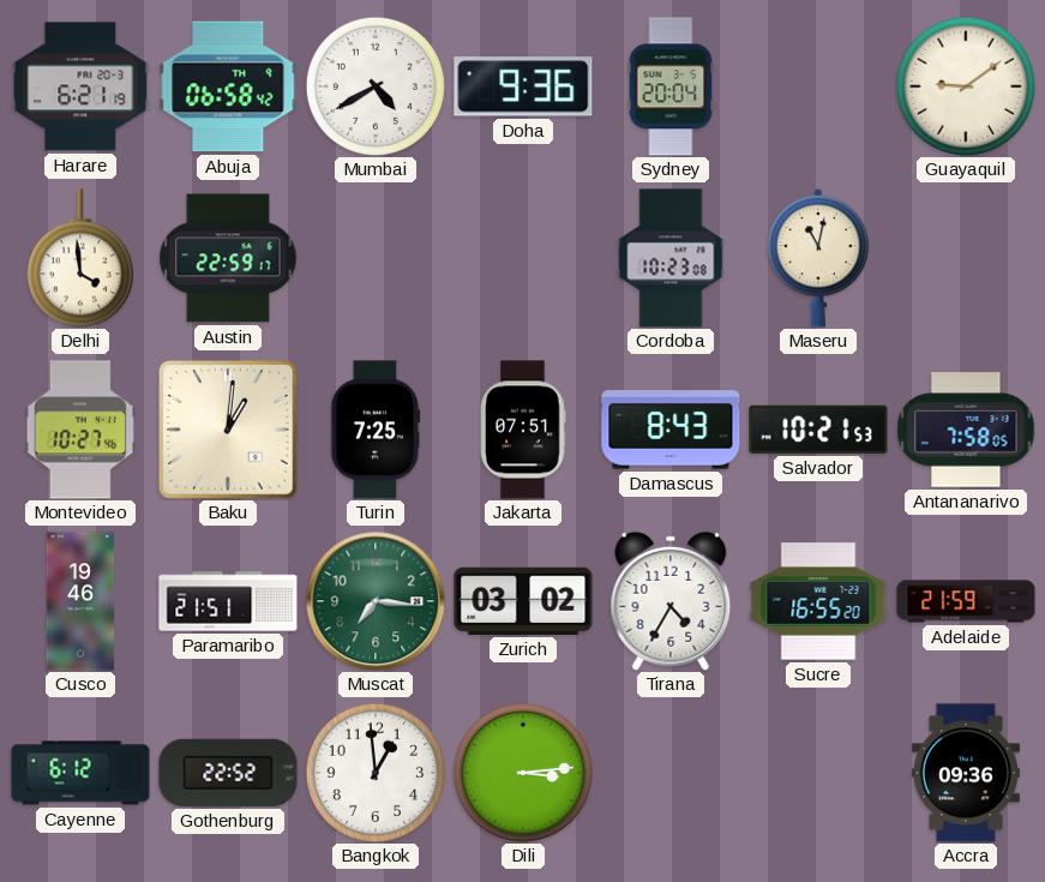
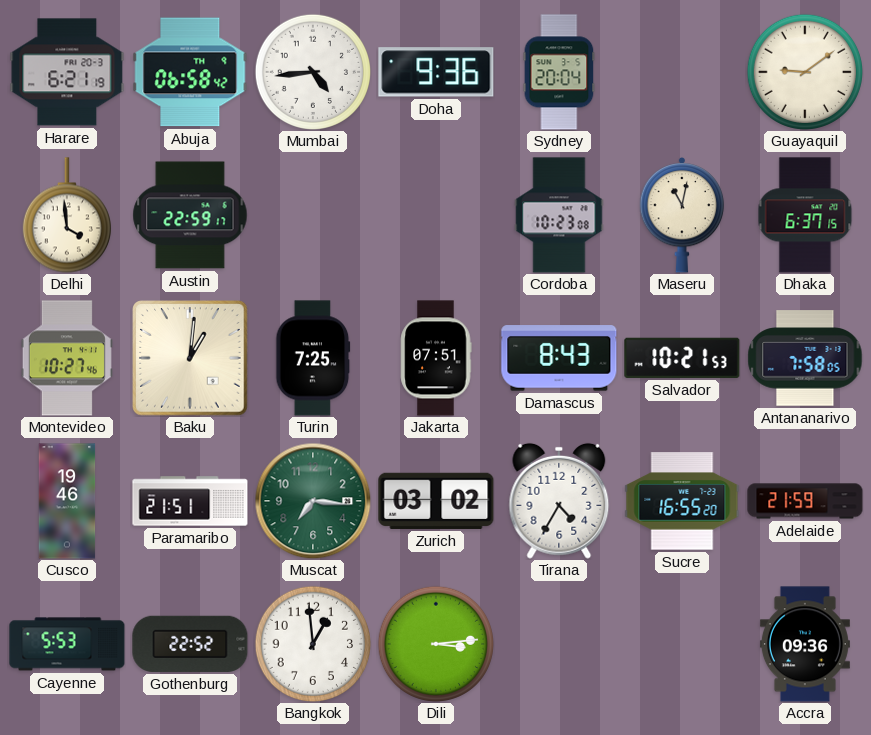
Mumbai: 4:40 -> 4:44 (312, 71)
Dhaka: none -> 6:37 (805, 215)
Cayenne: 6:12 -> 5:53 (67, 644)
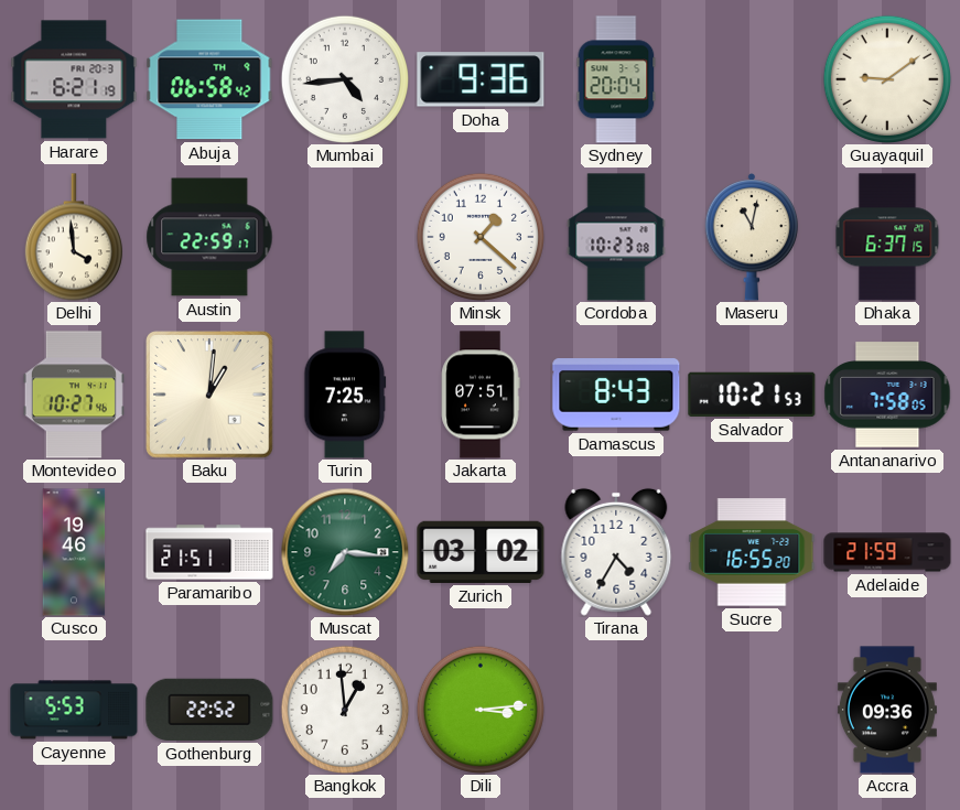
Minsk: none -> 1:22 (479, 236)
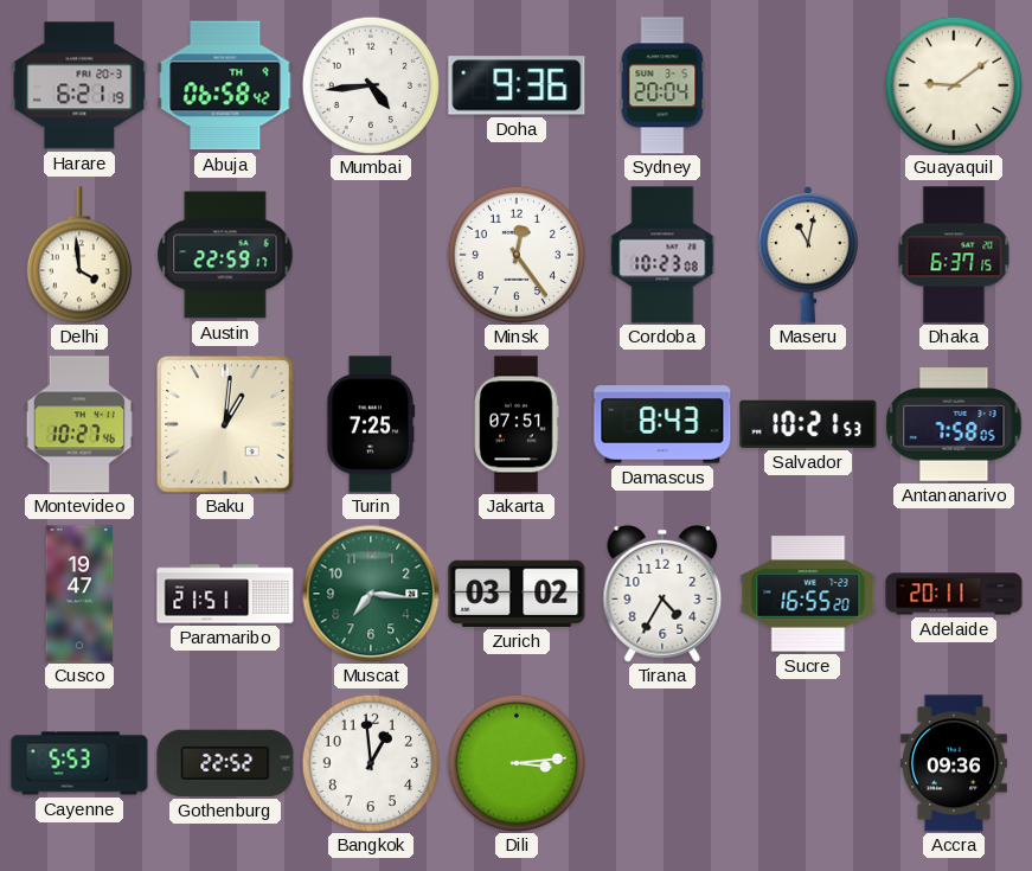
Minsk: 1:22 -> 12:24 (515, 254)
Cusco: 19:46 -> 19:47 (79, 594)
Adelaide: 21:59 -> 20:11 (954, 594)
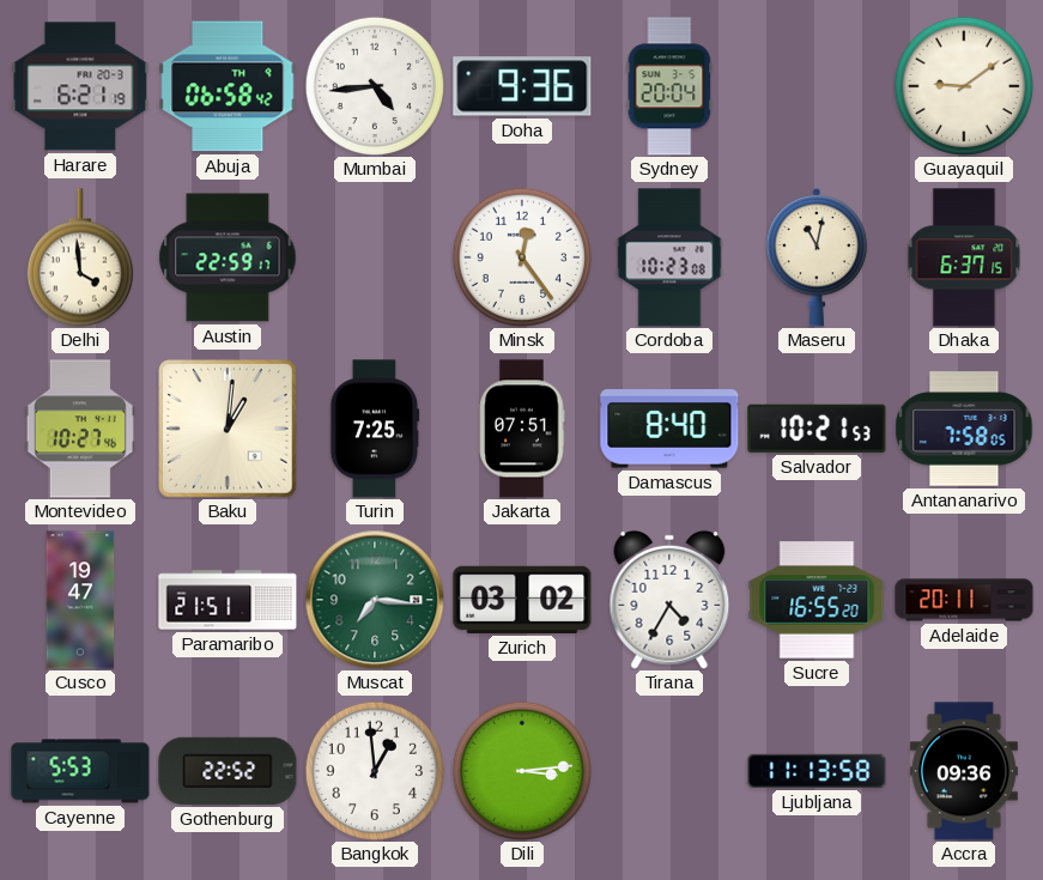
Damascus: 8:43 -> 8:40 (669, 429)
Ljubljana: none -> 11:13 (817, 771)
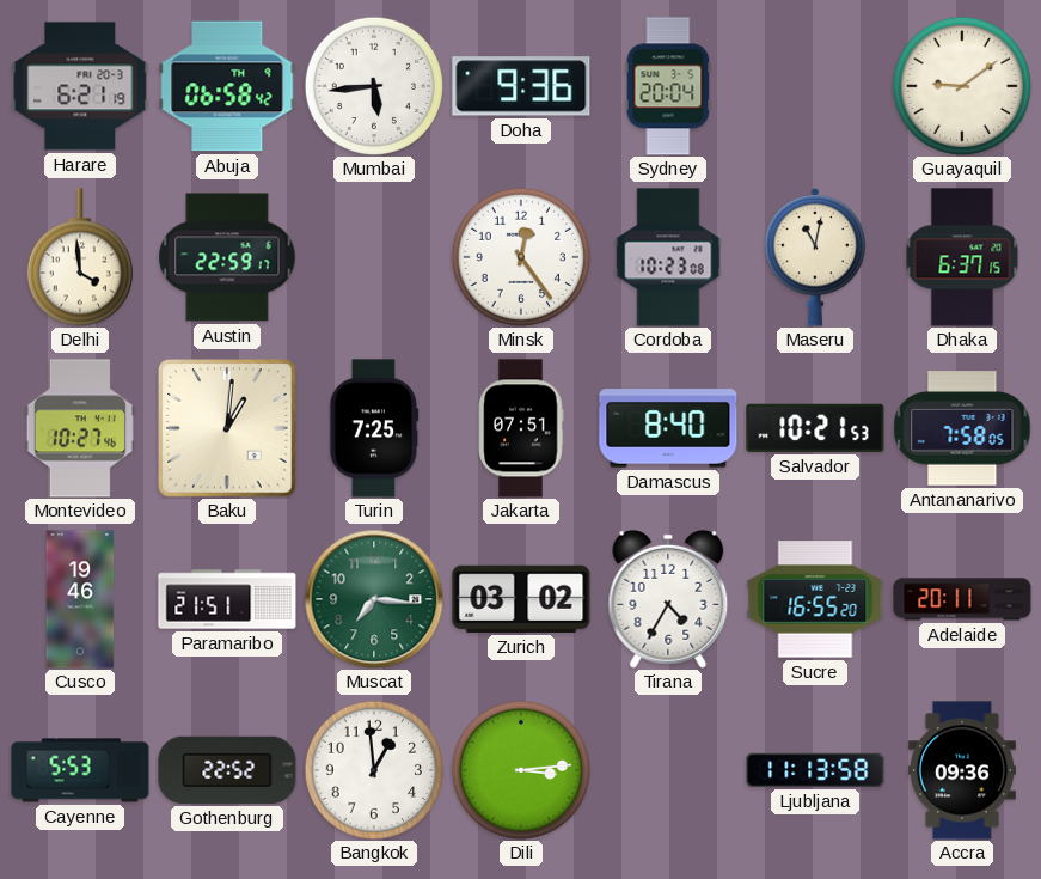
Mumbai: 4:44 -> 5:44 (373, 85)
Cusco: 19:47 -> 19:46 (80, 599)
